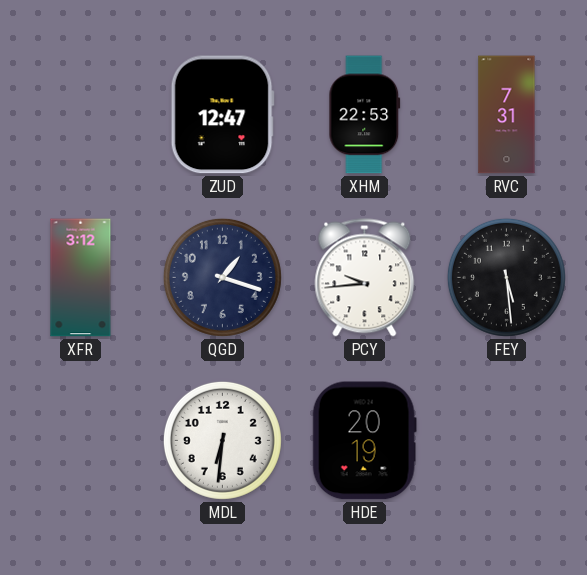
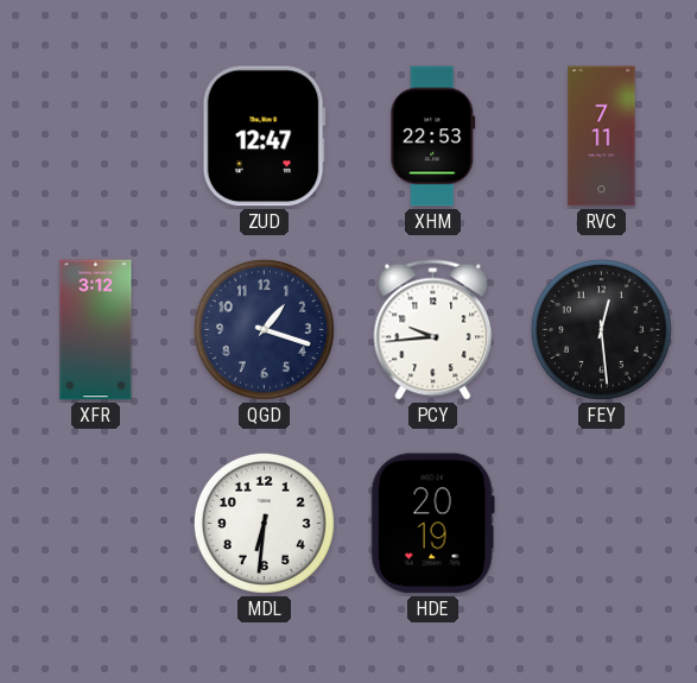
RVC: 7:31 -> 7:11 (602, 137)
FEY: 5:29 -> 12:29 (601, 329)
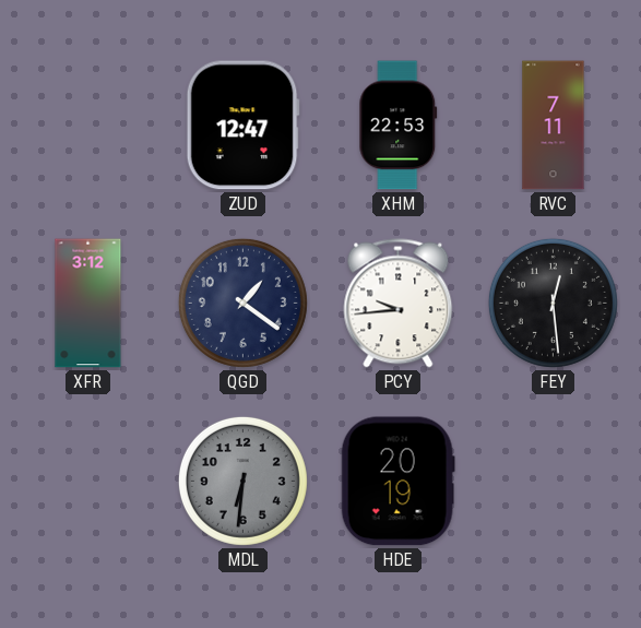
QGD: 1:18 -> 1:21 (242, 303)
MDL dial: white -> grey (242, 481)
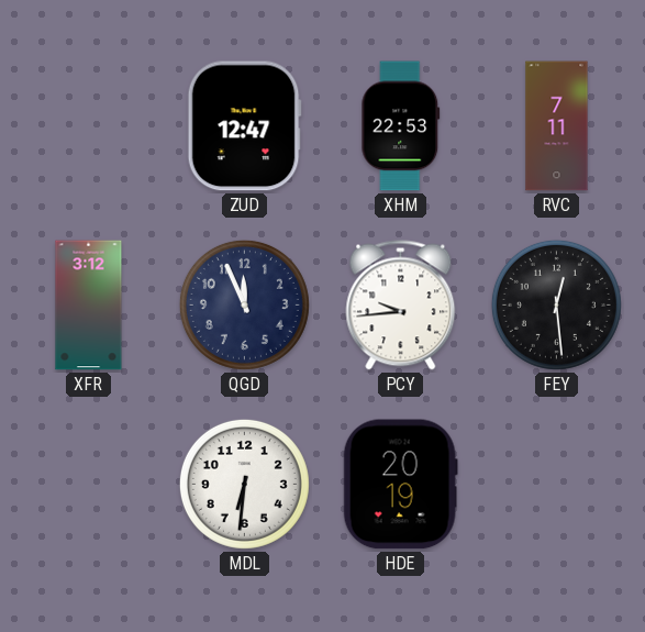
QGD: 1:21 -> 11:56 (244, 304)
MDL dial: grey -> white (244, 484)
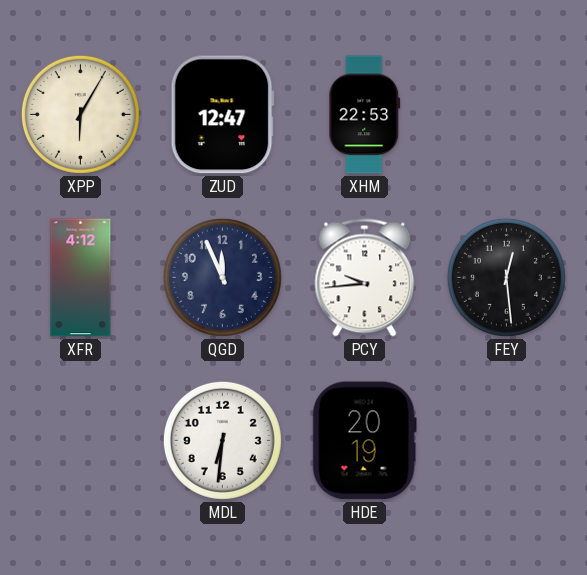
XPP: none -> 6:05 (80, 114)
RVC: 7:11 -> none (557, 126)
XFR: 3:12 -> 4:12 (81, 278)
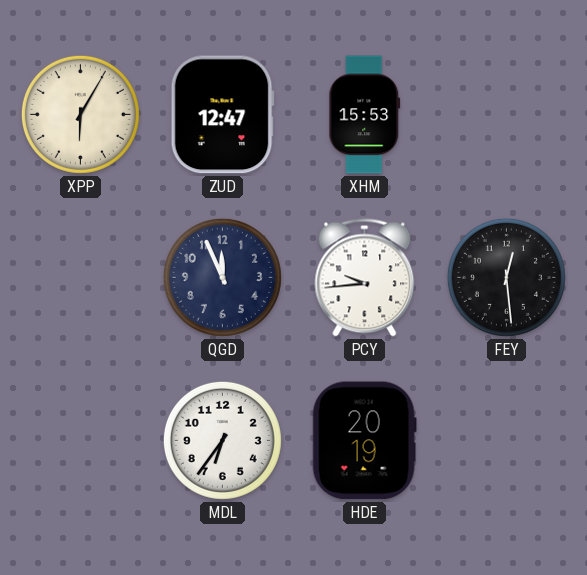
XHM: 22:53 -> 15:53 (365, 115)
XFR: 4:12 -> none (81, 278)
MDL: 6:31 -> 6:36 (222, 440)
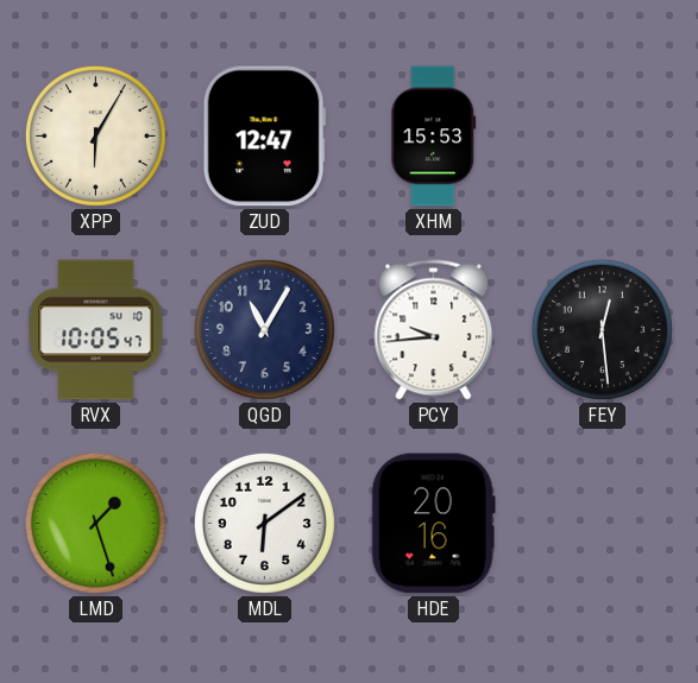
RVX: none -> 10:05 (96, 330)
QGD: 11:56 -> 11:05 (264, 329)
LMD: none -> 1:27 (95, 523)
MDL: 6:36 -> 6:09 (264, 523)
HDE: 20:19 -> 20:16 (433, 524)
